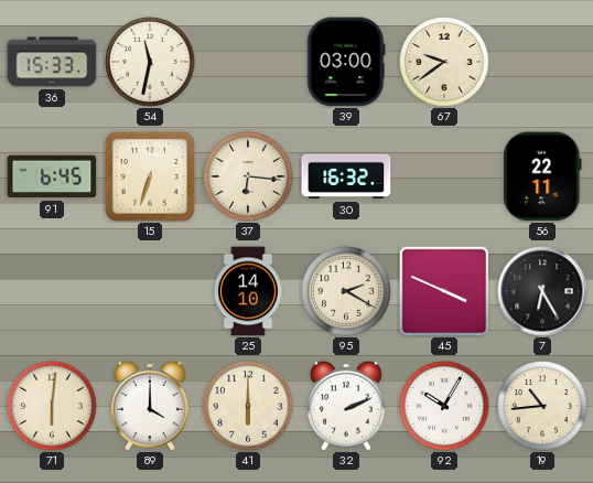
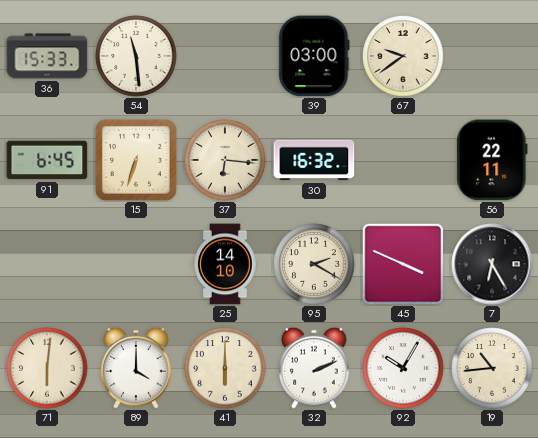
54: 11:32 -> 11:29 (136, 56)
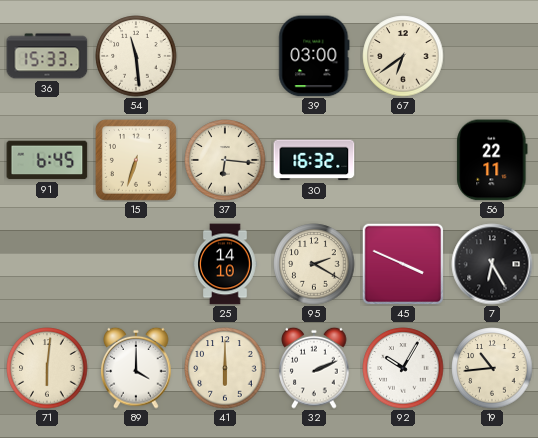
67: 9:39 -> 6:39 (403, 56)
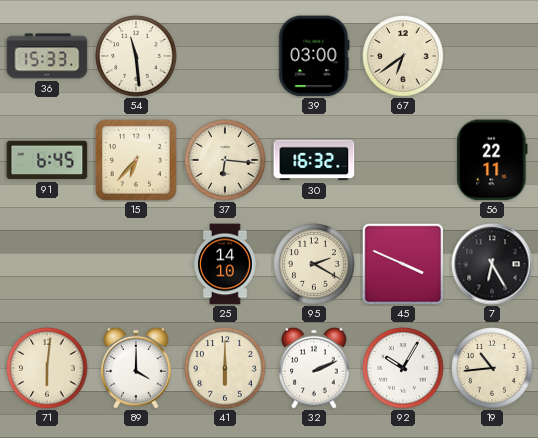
15: 6:33 -> 6:37 (136, 160)
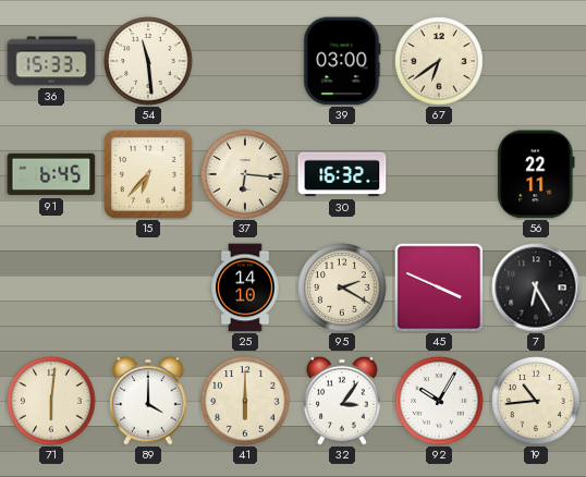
32: 2:11 -> 3:06 (342, 401)
